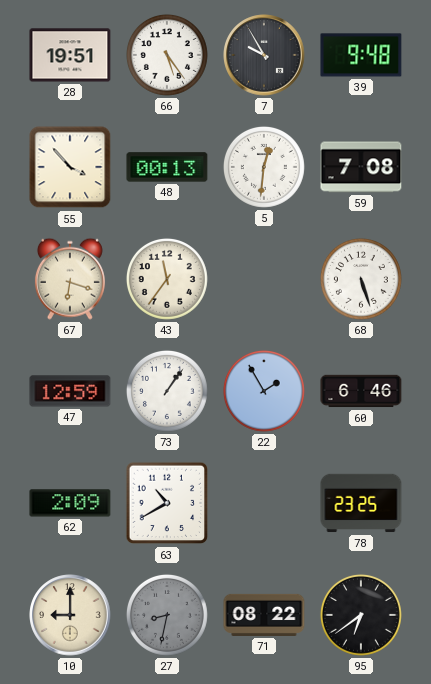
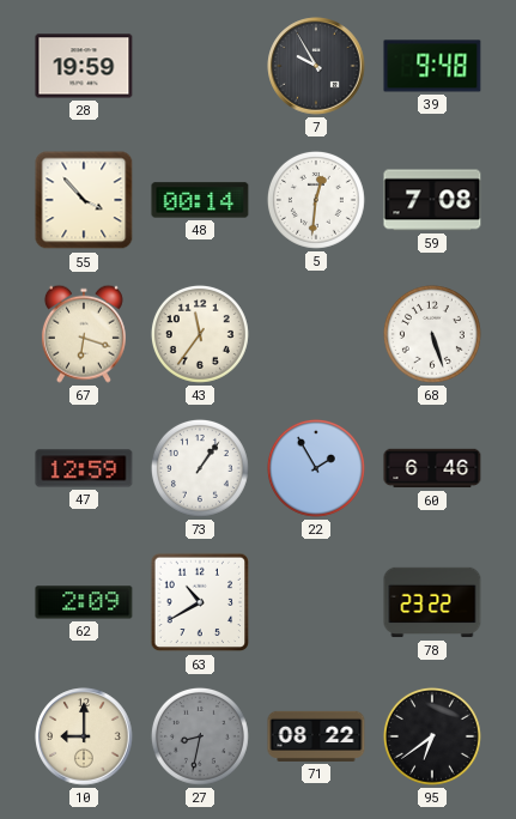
28: 19:51 -> 19:59 (84, 66)
66: 5:24 -> none (167, 55)
48: 00:13 -> 00:14 (200, 200)
78: 23:25 -> 23:22 (432, 602)
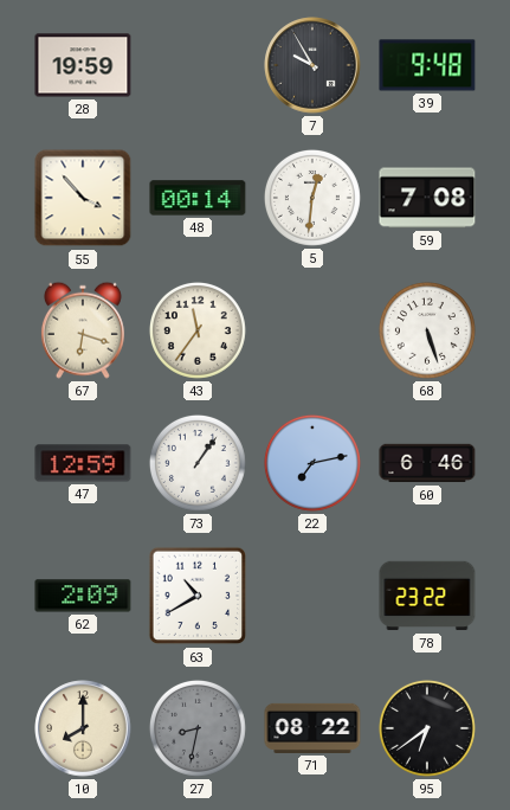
22: 1:55 -> 7:13 (312, 463)
10: 9:00 -> 8:00 (83, 728)
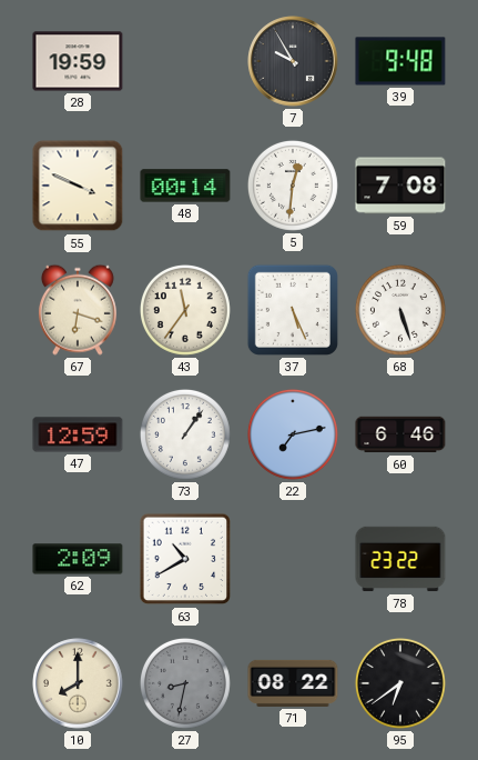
55: 3:53 -> 3:49 (78, 186)
37: none -> 5:26 (293, 310)
